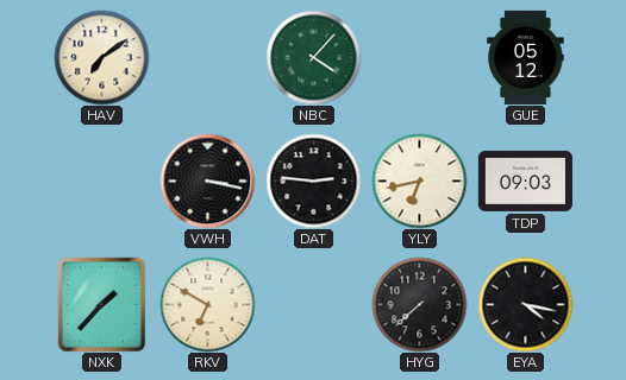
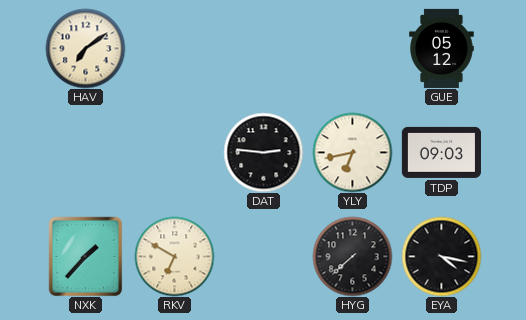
NBC: 4:07 -> none (313, 57)
VWH: 3:17 -> none (207, 180)
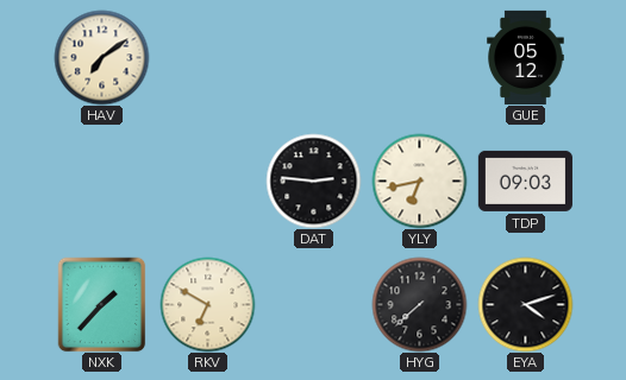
EYA: 4:17 -> 4:12 (525, 304)
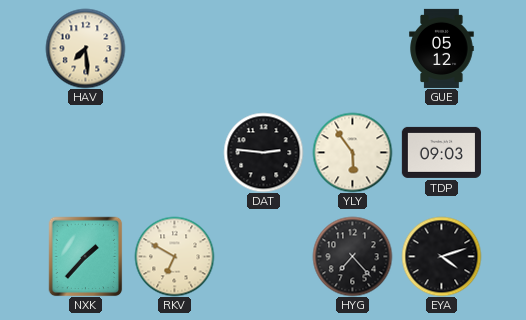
HAV: 7:09 -> 7:29 (85, 48)
YLY: 6:43 -> 5:54 (352, 152)
HYG: 7:38 -> 7:23 (352, 256)
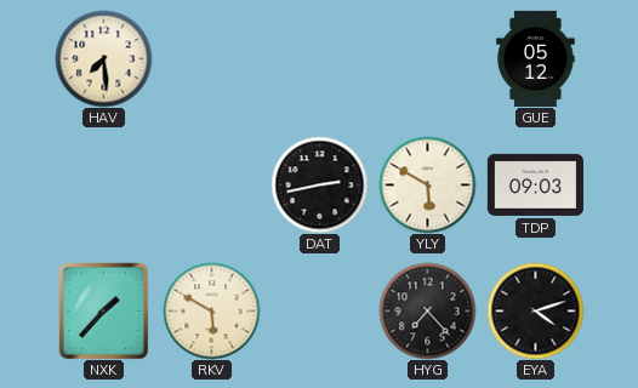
DAT: 2:46 -> 2:43 (319, 184)
YLY: 5:54 -> 5:50 (427, 184)
RKV: 6:50 -> 5:50 (211, 310)
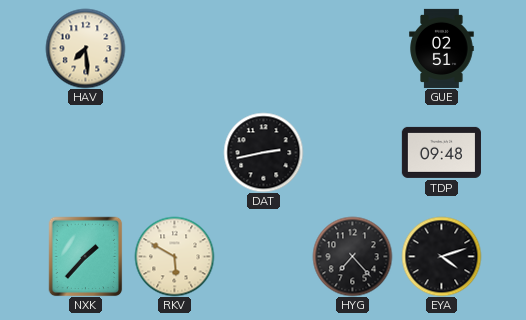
GUE: 05:12 -> 02:51 (442, 48)
YLY: 5:50 -> none (427, 184)
TDP: 09:03 -> 09:48 (441, 152)
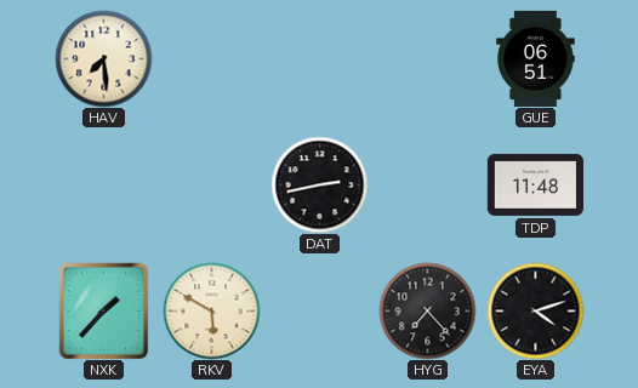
GUE: 02:51 -> 06:51 (536, 58)
TDP: 09:48 -> 11:48 (535, 184)
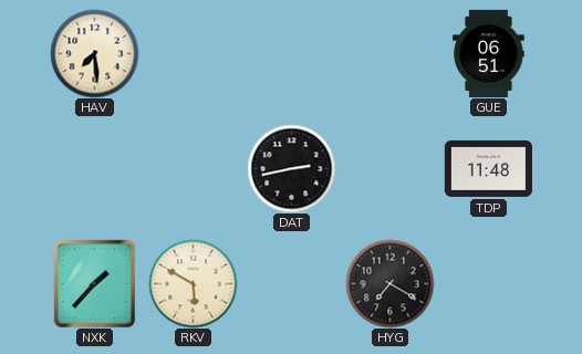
HYG: 7:23 -> 7:20 (389, 283)
EYA: 4:12 -> none (535, 310)
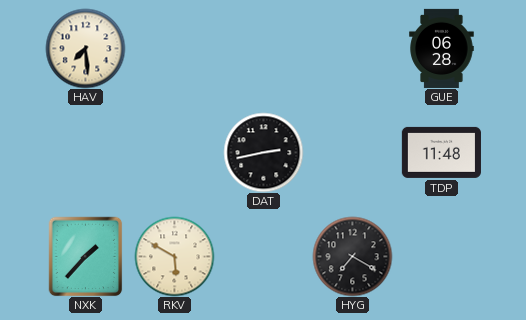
GUE: 06:51 -> 06:28 (442, 48)
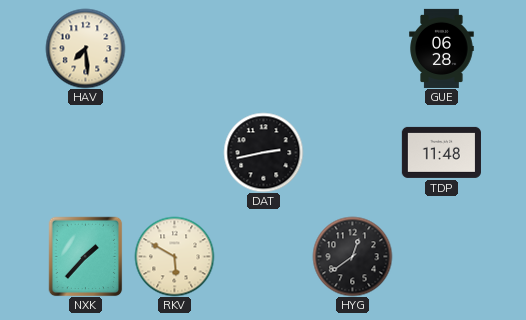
HYG: 7:20 -> 12:39 (352, 256)
